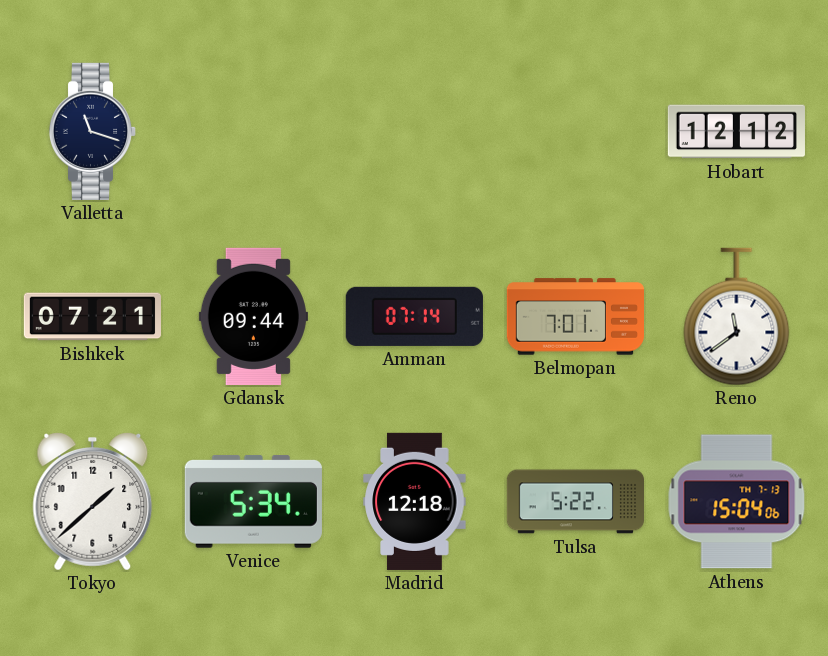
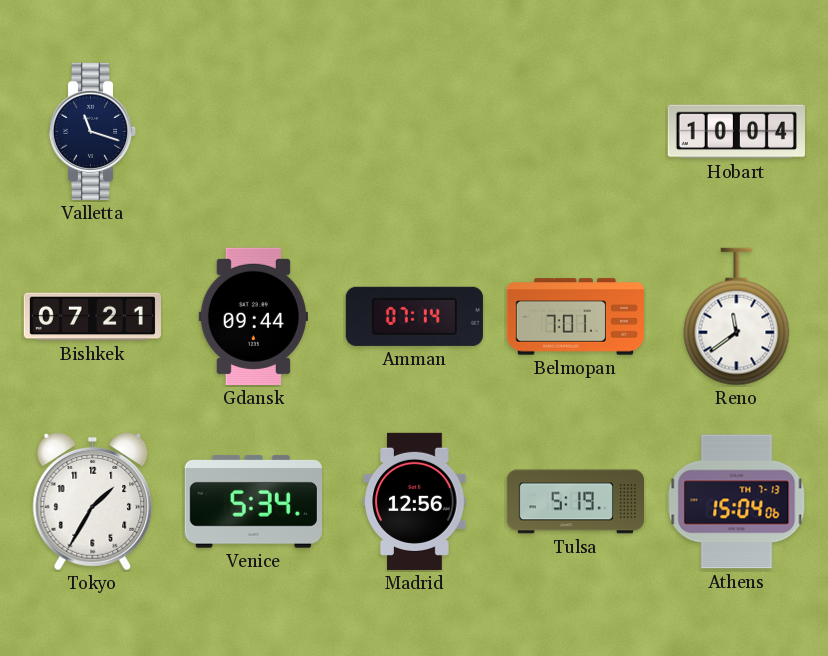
Hobart: 12:12 -> 10:04 (736, 132)
Tokyo: 1:38 -> 1:35 (93, 502)
Madrid: 12:18 -> 12:56 (415, 501)
Tulsa: 5:22 -> 5:19 (575, 502)
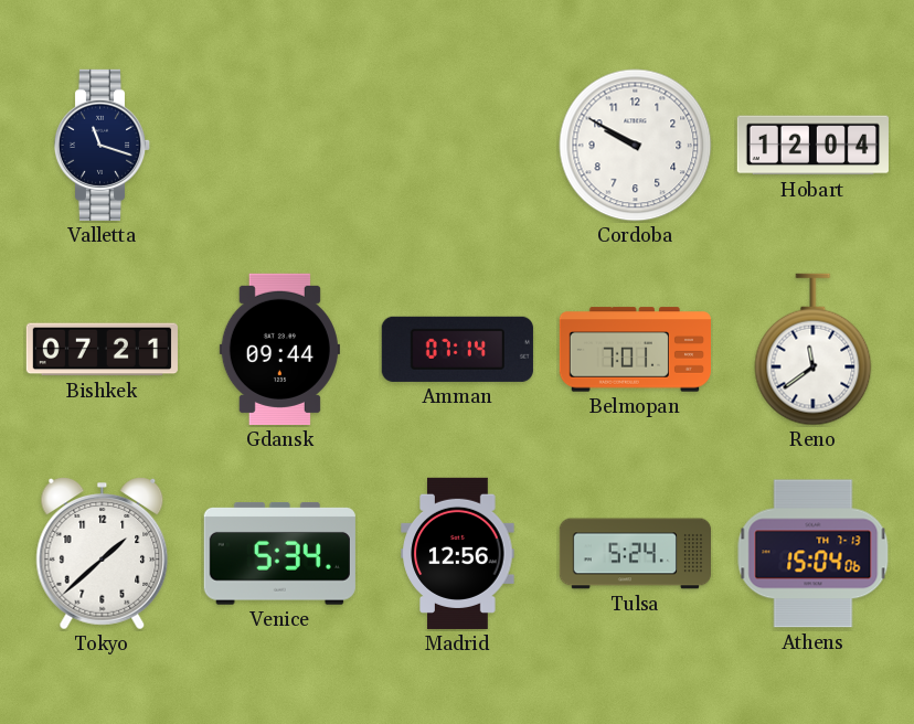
Cordoba: none -> 9:50 (636, 146)
Hobart: 10:04 -> 12:04 (812, 146)
Tokyo: 1:35 -> 1:38 (103, 554)
Tulsa: 5:19 -> 5:24 (635, 554)
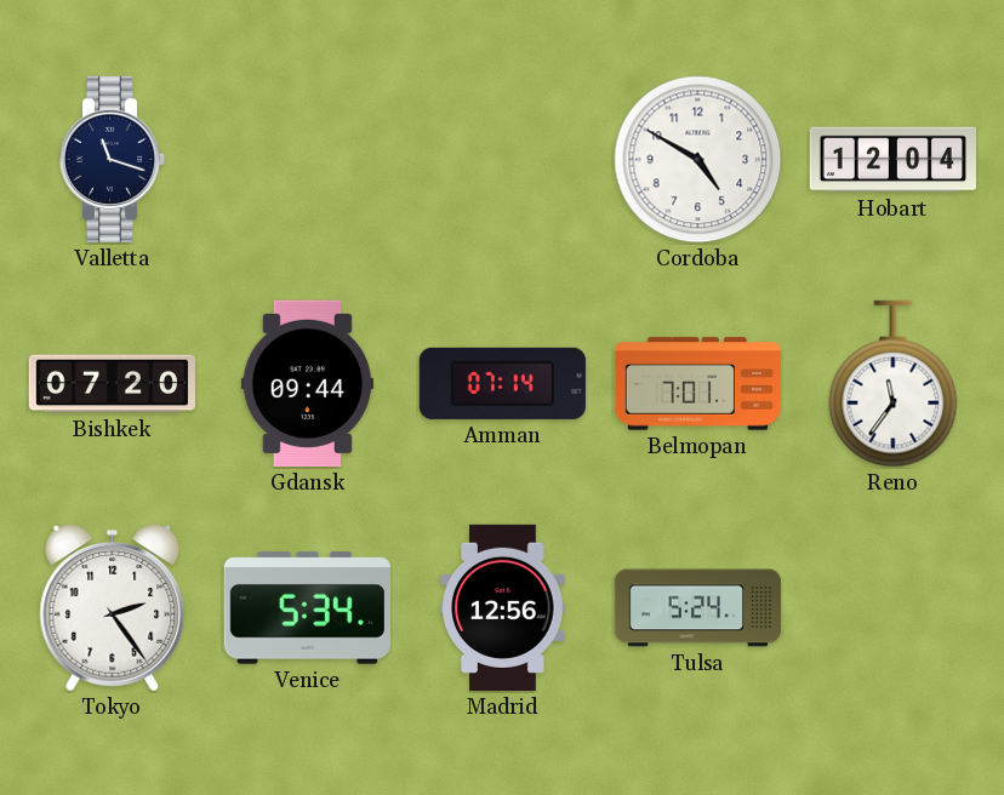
Cordoba: 9:50 -> 4:50 (698, 160)
Bishkek: 07:21 -> 07:20 (112, 384)
Reno: 11:39 -> 11:36 (894, 384)
Tokyo: 1:38 -> 2:24 (113, 608)
Athens: 15:04 -> none (814, 554)
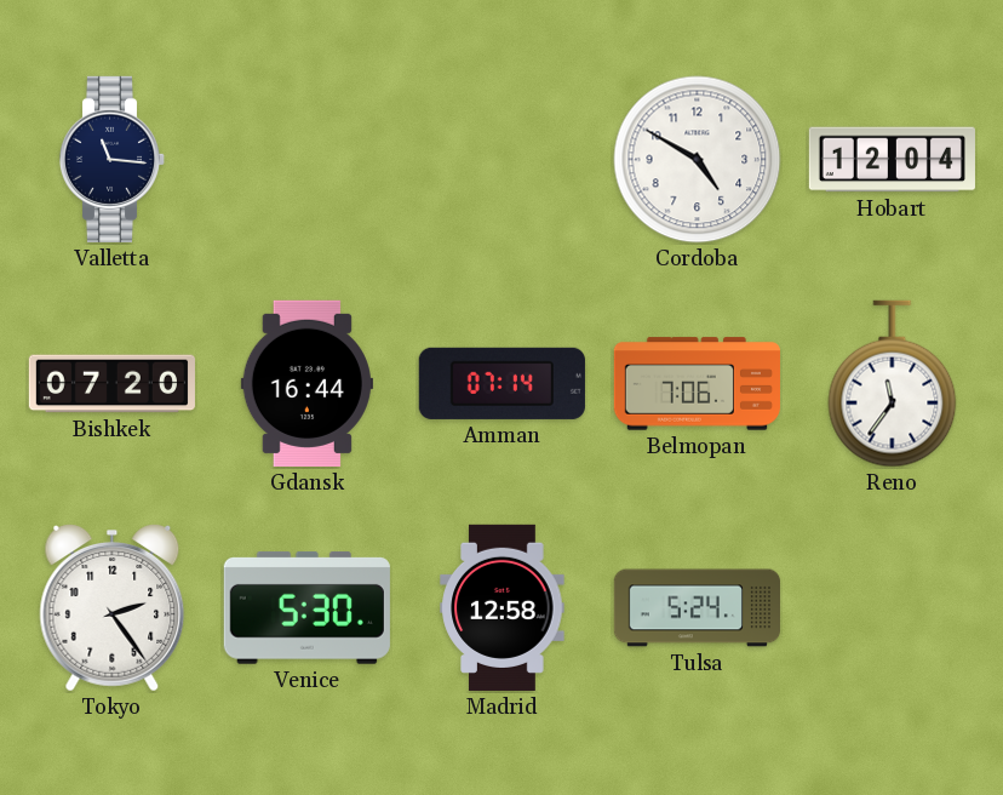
Valletta: 11:18 -> 11:16 (113, 159)
Gdansk: 09:44 -> 16:44 (306, 383)
Belmopan: 7:01 -> 7:06 (697, 384)
Venice: 5:34 -> 5:30 (306, 608)
Madrid: 12:56 -> 12:58 (503, 607)
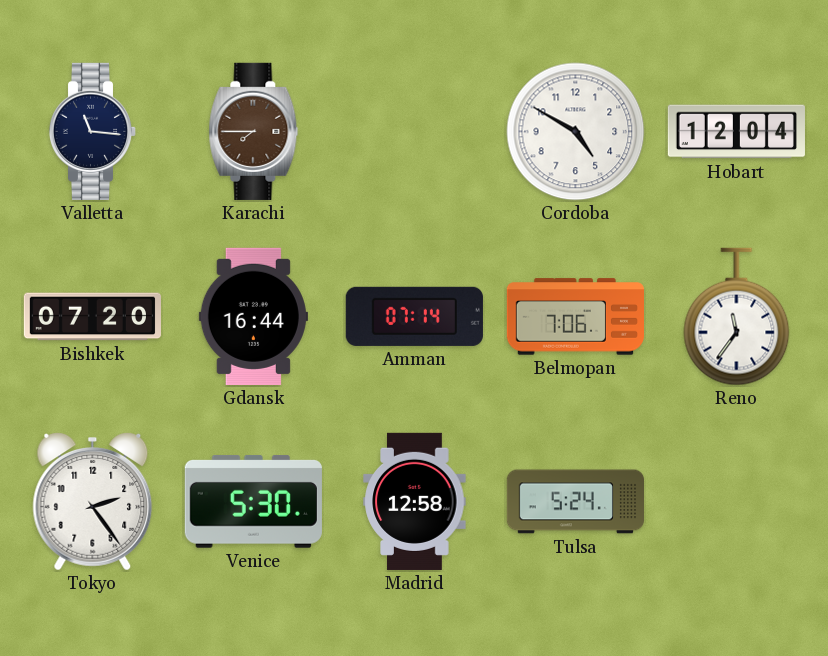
Karachi: none -> 7:45 (254, 131)
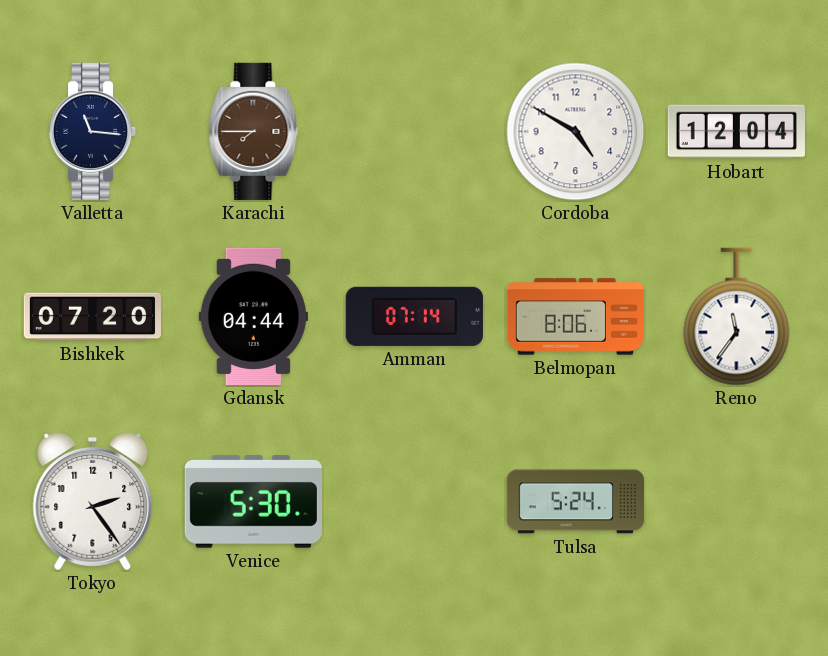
Gdansk: 16:44 -> 04:44 (253, 316)
Belmopan: 7:06 -> 8:06 (575, 317)
Madrid: 12:58 -> none (415, 501)
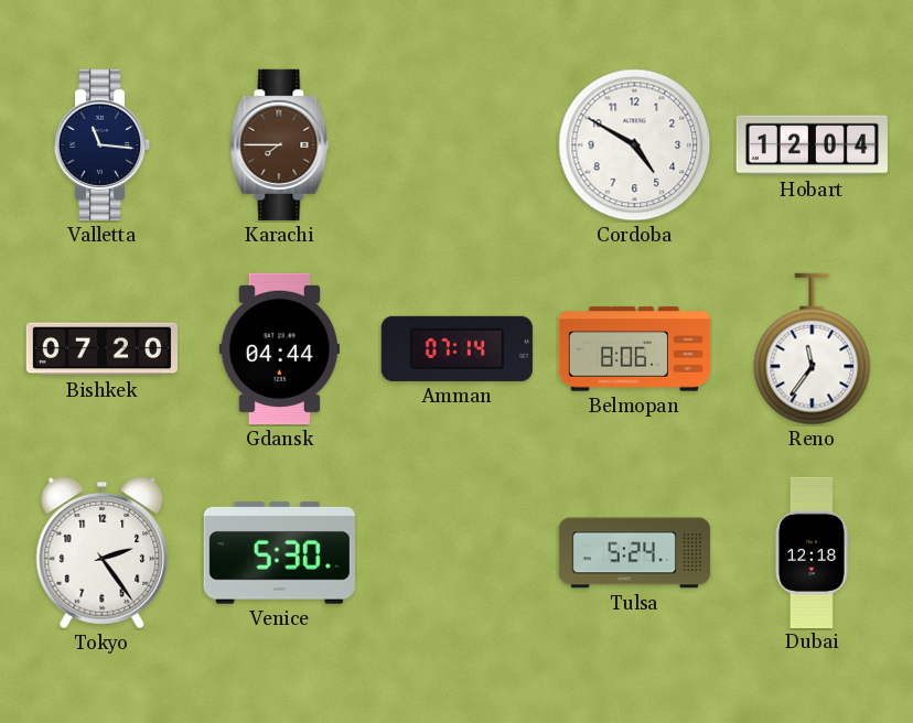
Dubai: none -> 12:18 (813, 552)
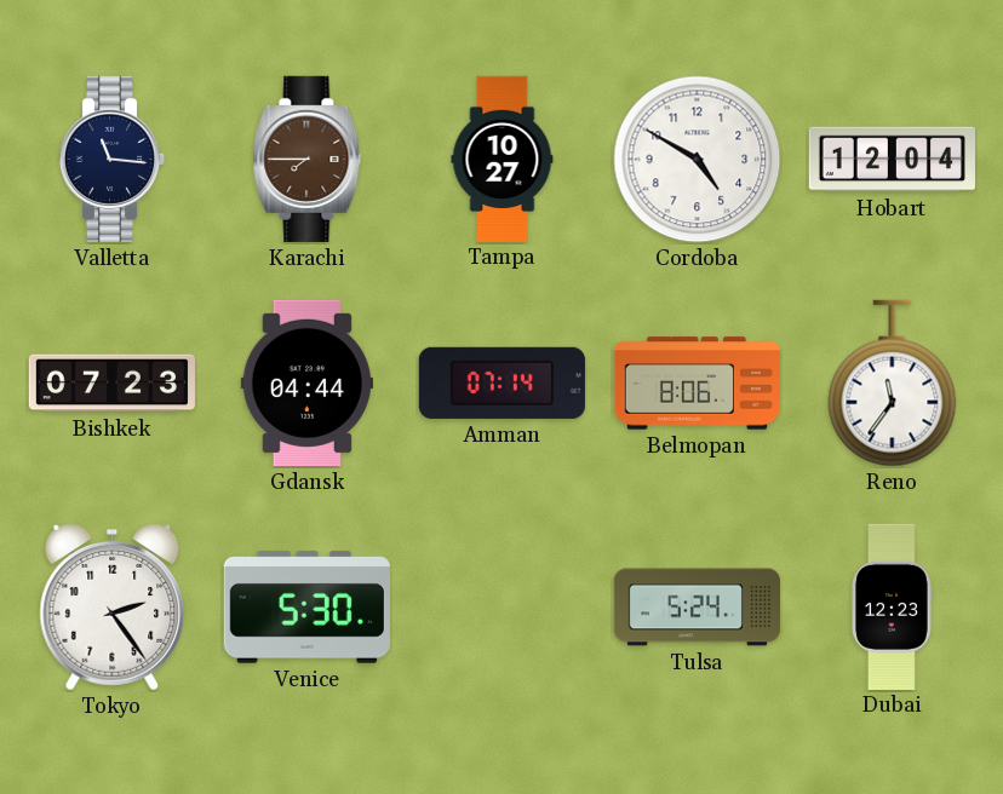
Tampa: none -> 10:27 (503, 159)
Bishkek: 07:20 -> 07:23 (111, 384)
Dubai: 12:18 -> 12:23 (893, 606)
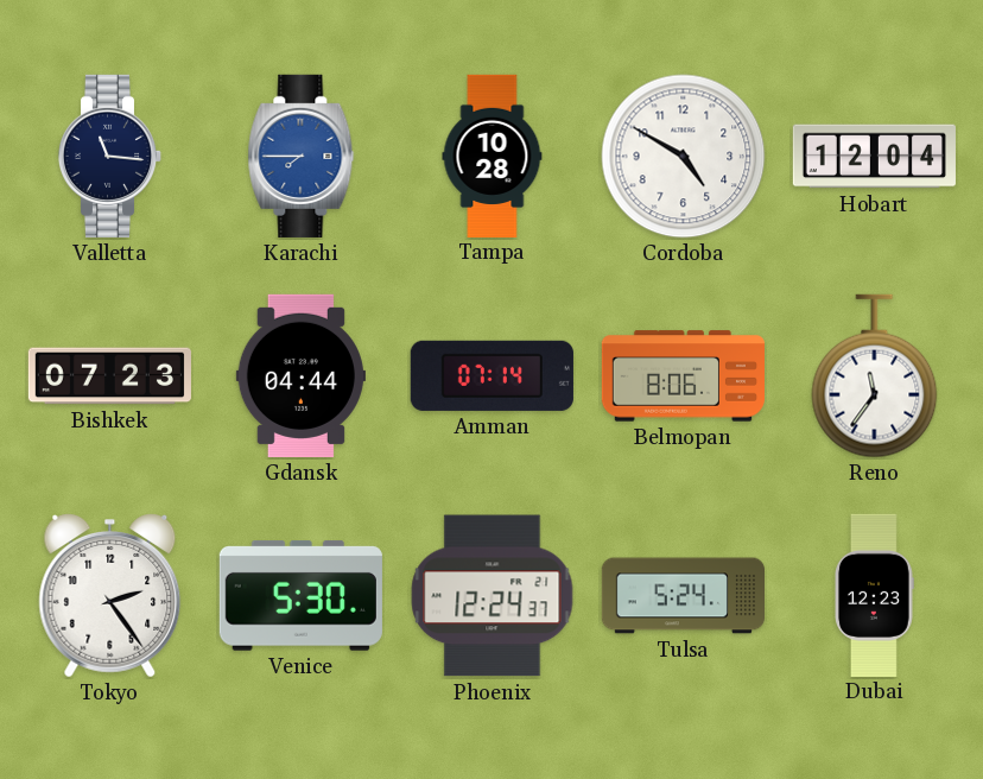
Karachi dial: brown -> blue (302, 156)
Tampa: 10:27 -> 10:28 (493, 156)
Phoenix: none -> 12:24 (493, 596)
